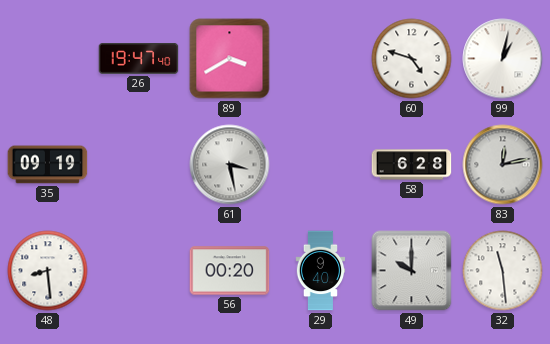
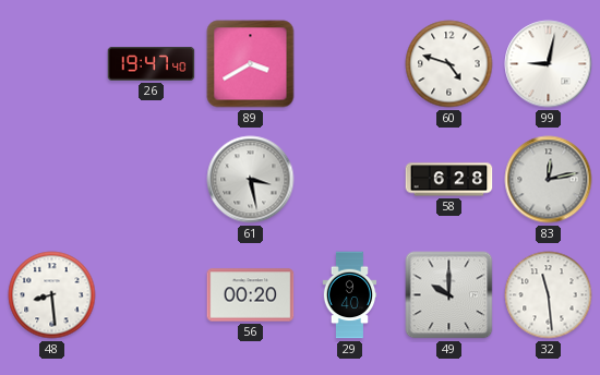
99: 1:02 -> 9:02 (549, 64)
35: 09:19 -> none (48, 165)
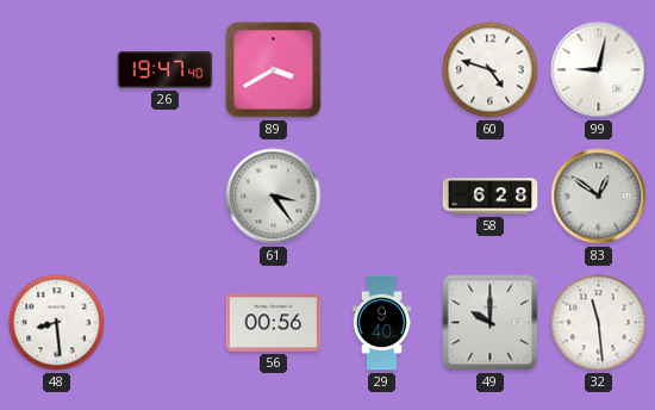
61: 3:28 -> 3:24 (274, 197)
83: 12:13 -> 12:51 (599, 197)
56: 00:20 -> 00:56 (274, 323)
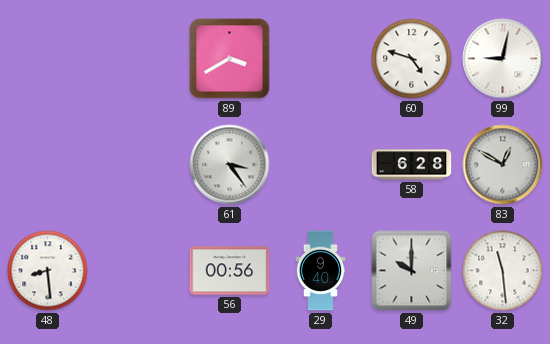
26: 19:47 -> none (166, 70)
83: 12:51 -> 12:50 (503, 165)
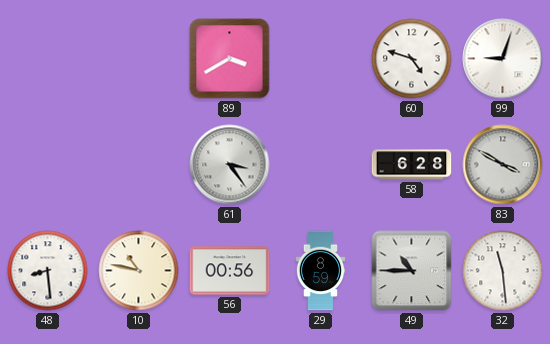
99: 9:02 -> 9:03 (503, 59)
83: 12:50 -> 3:50 (503, 165)
10: none -> 10:47 (139, 271)
29: 9:40 -> 8:59 (321, 271)
49: 10:00 -> 10:45 (412, 271)
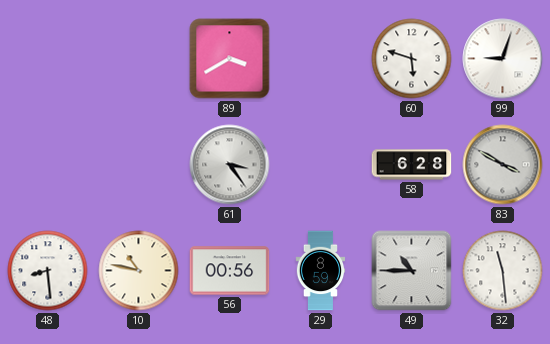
60: 4:48 -> 5:48 (412, 59)
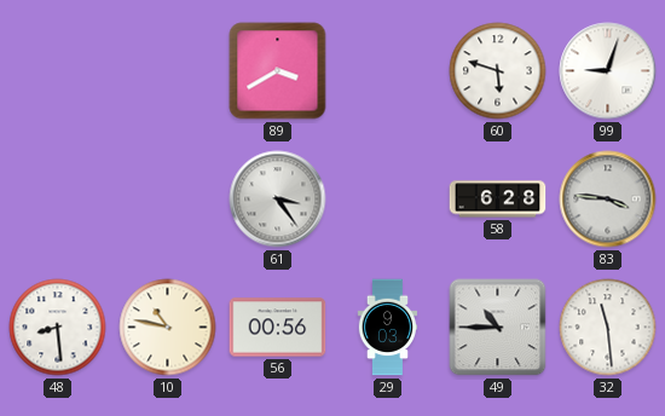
83: 3:50 -> 3:46 (608, 200)
29: 8:59 -> 9:03 (388, 328)
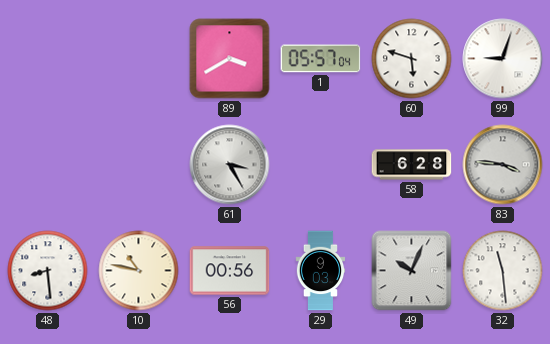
1: none -> 05:57 (321, 59)
61: 3:24 -> 3:25 (230, 165)
49: 10:45 -> 10:04 (412, 271)
